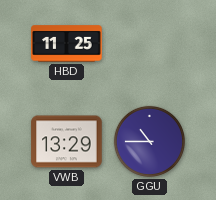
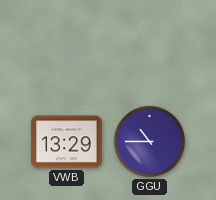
HBD: 11:25 -> none (67, 44)
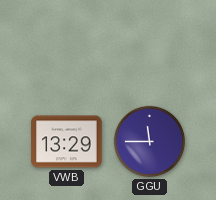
GGU: 10:45 -> 11:45 (149, 141)
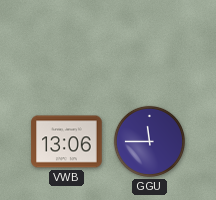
VWB: 13:29 -> 13:06 (67, 142)
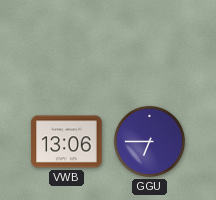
GGU: 11:45 -> 6:45 (149, 141)
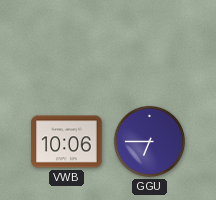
VWB: 13:06 -> 10:06 (67, 142)
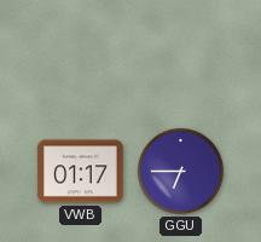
VWB: 10:06 -> 01:17 (81, 172)
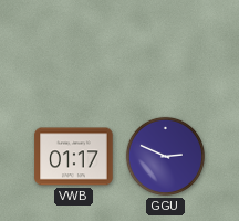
GGU: 6:45 -> 2:49 (165, 156)
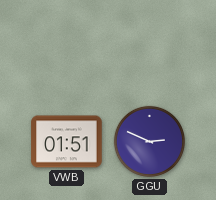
VWB: 01:17 -> 01:51 (67, 142)
